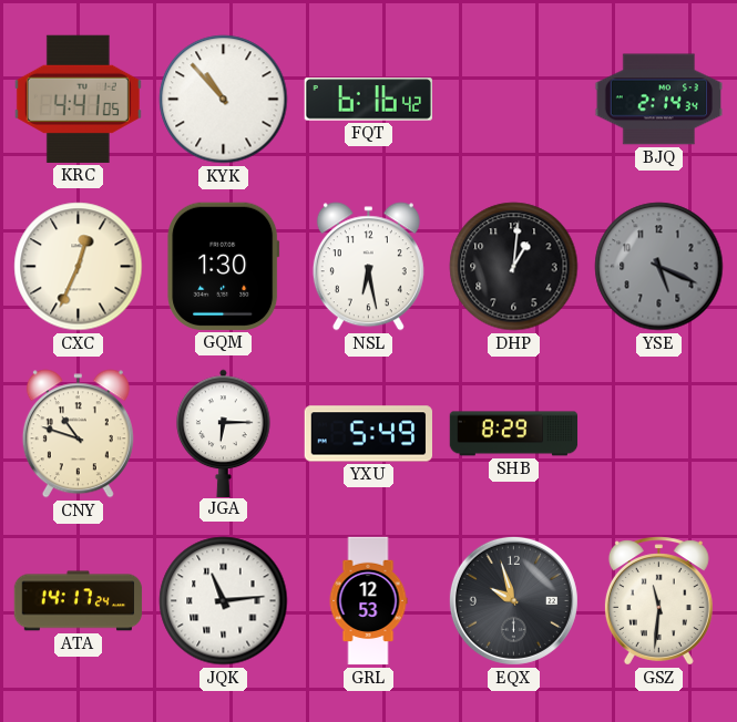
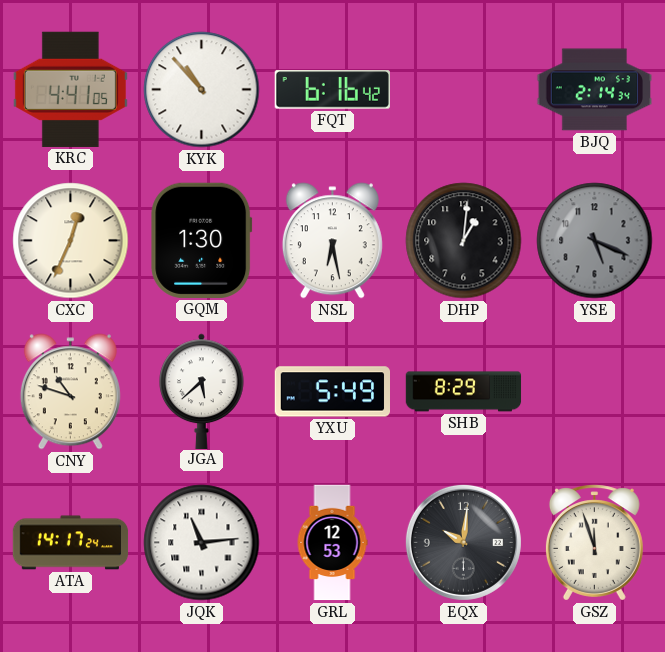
JGA: 6:15 -> 5:38 (202, 391)
EQX: 9:57 -> 10:01 (463, 542)
GSZ: 11:31 -> 11:57 (594, 543)
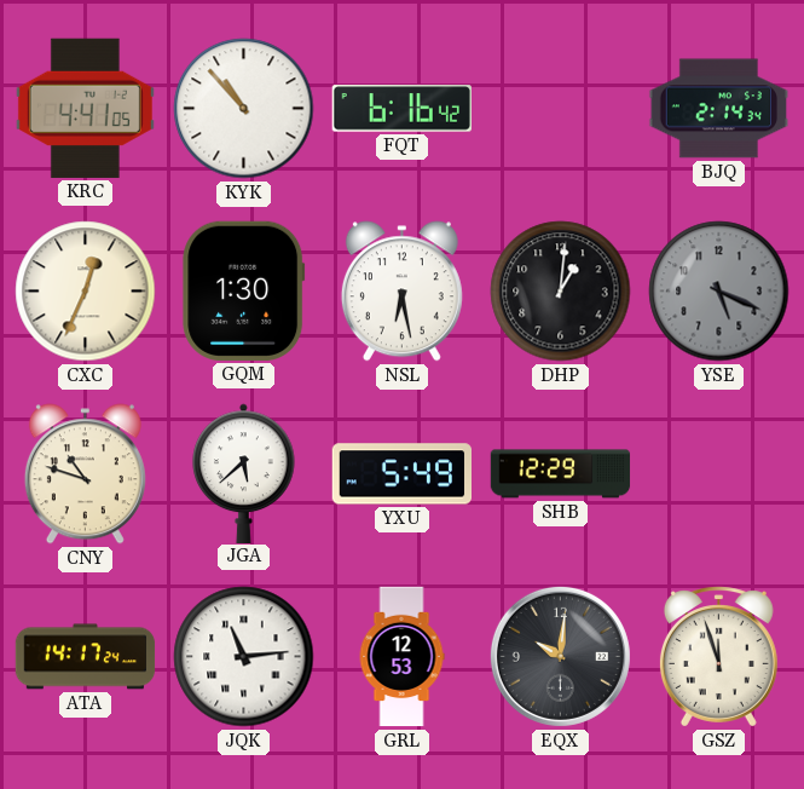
SHB: 8:29 -> 12:29 (561, 474)
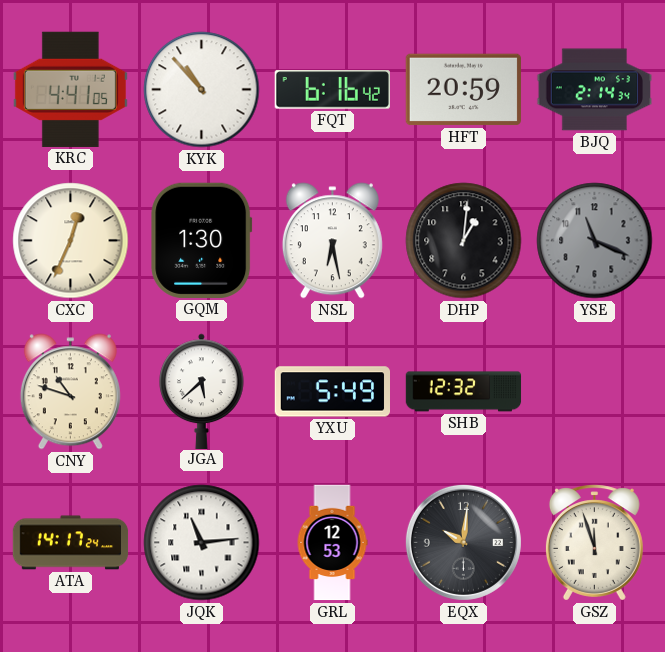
HFT: none -> 20:59 (463, 90)
YSE: 5:19 -> 11:19 (595, 241)
SHB: 12:29 -> 12:32 (464, 392)
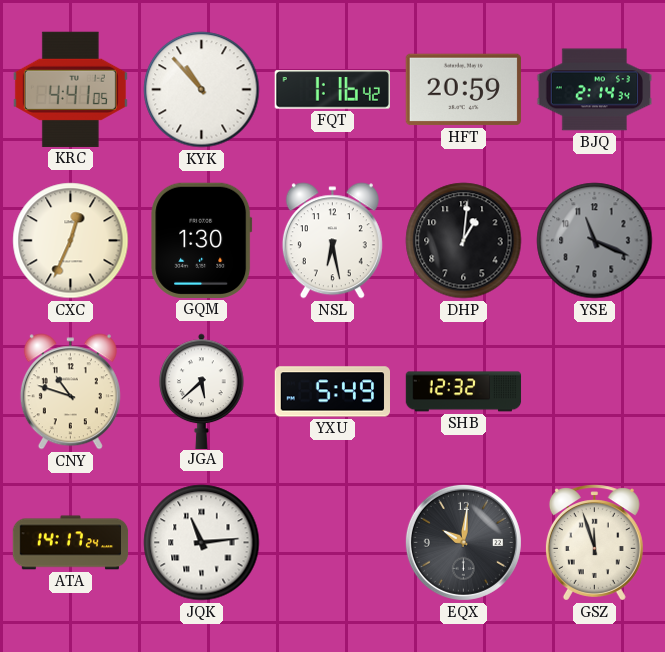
FQT: 6:16 -> 1:16 (332, 90)
GRL: 12:53 -> none (332, 543)
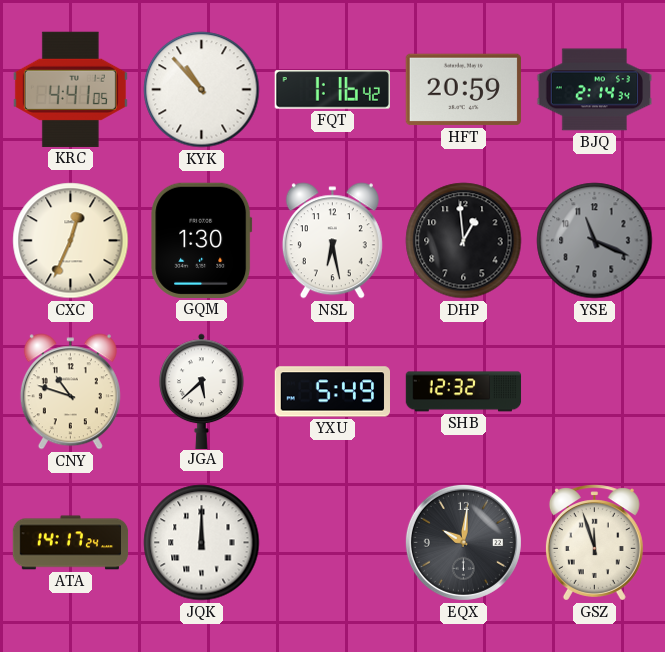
DHP: 1:01 -> 12:59 (464, 241)
JQK: 11:14 -> 12:00 (202, 543)
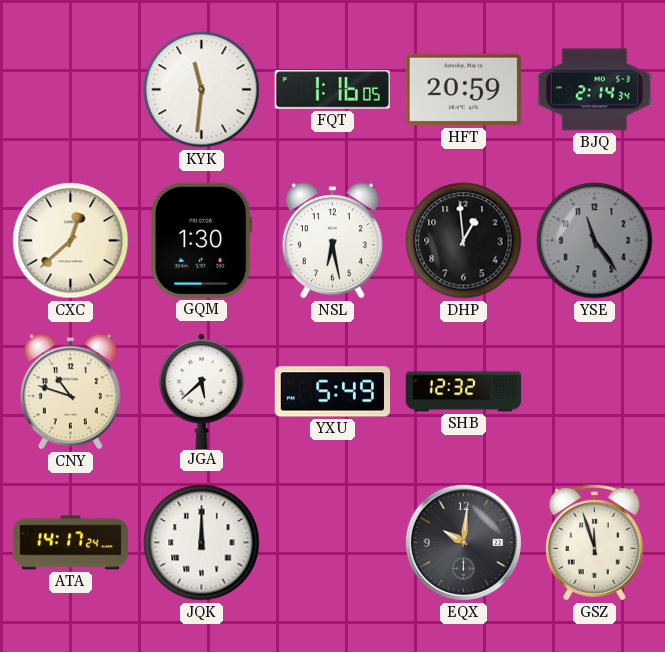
KRC: 4:41 -> none (70, 89)
KYK: 10:53 -> 11:31 (202, 90)
FQT: 1:16:42 -> 1:16:05 (332, 90)
CXC: 12:34 -> 12:38 (71, 241)
YSE: 11:19 -> 11:24 (595, 241)
